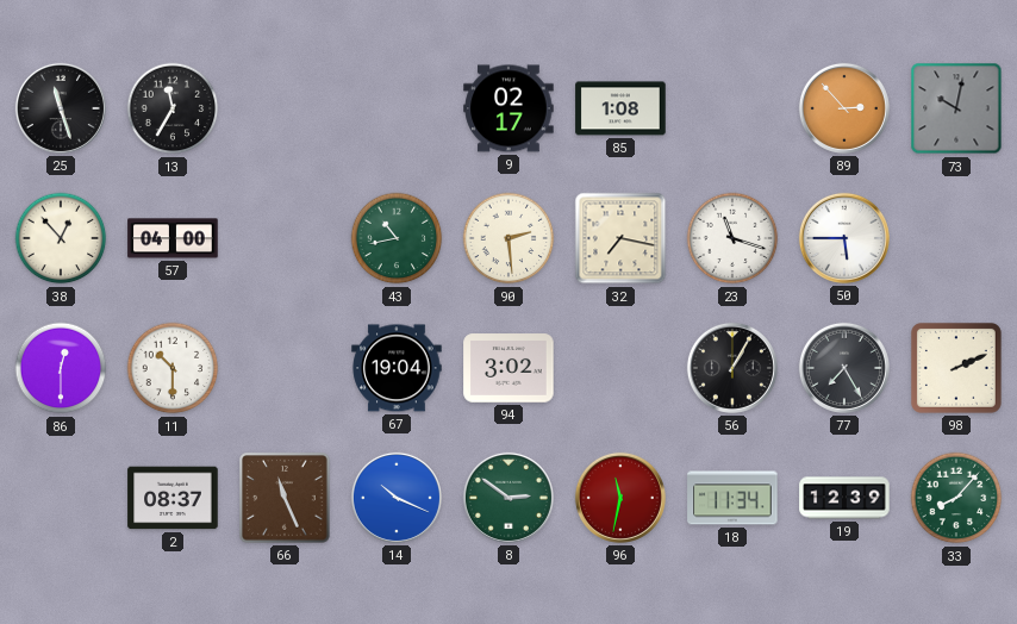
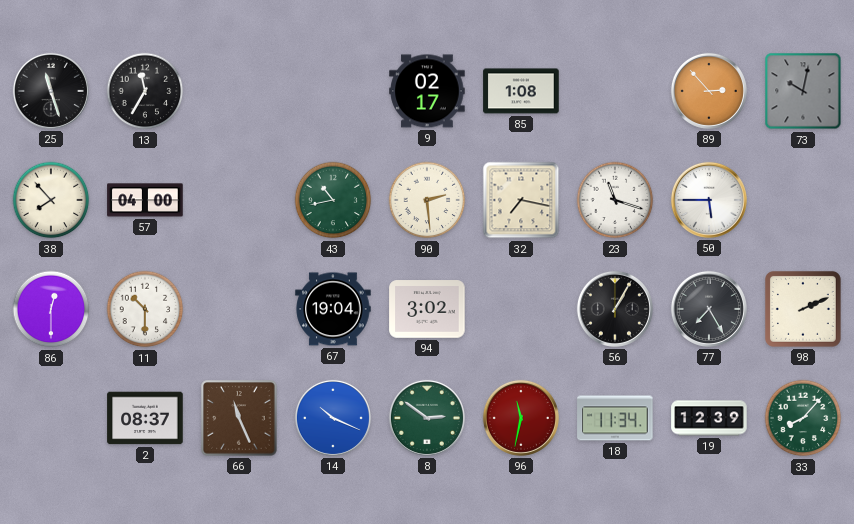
38: 12:53 -> 7:53 (51, 200)
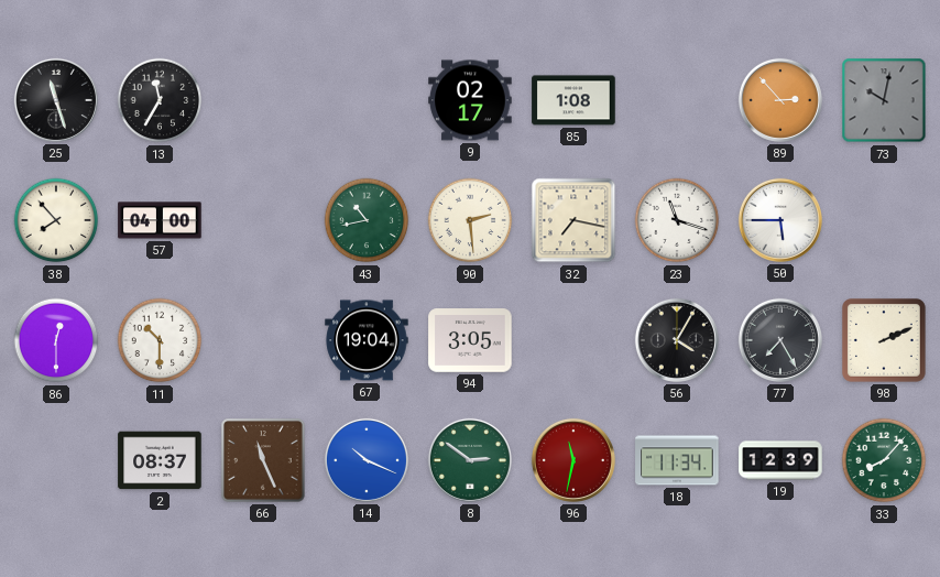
94: 3:02 -> 3:05 (470, 340)
56: 1:05 -> 4:05 (677, 340)
